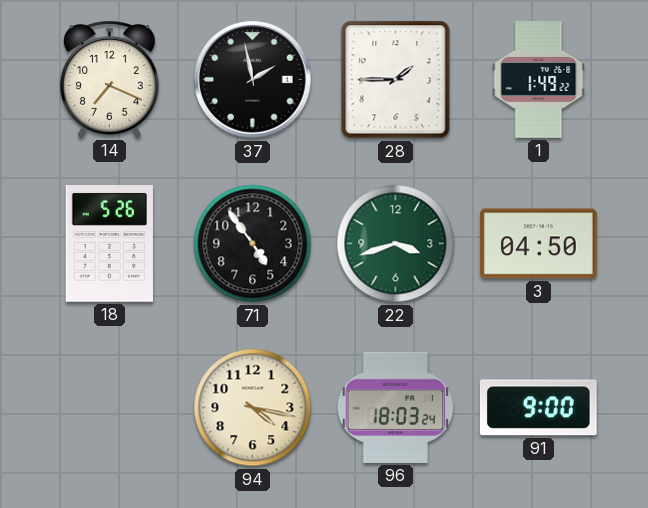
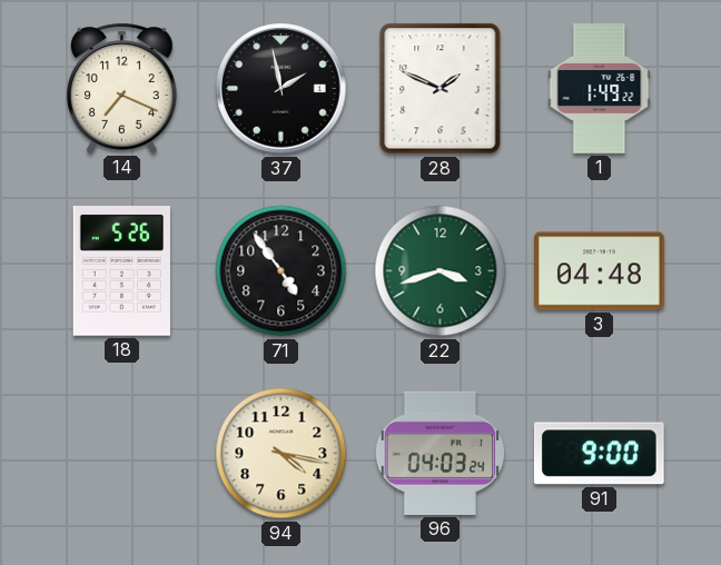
28: 1:45 -> 1:49 (441, 89)
3: 04:50 -> 04:48 (600, 271)
96: 18:03 -> 04:03 (441, 453)
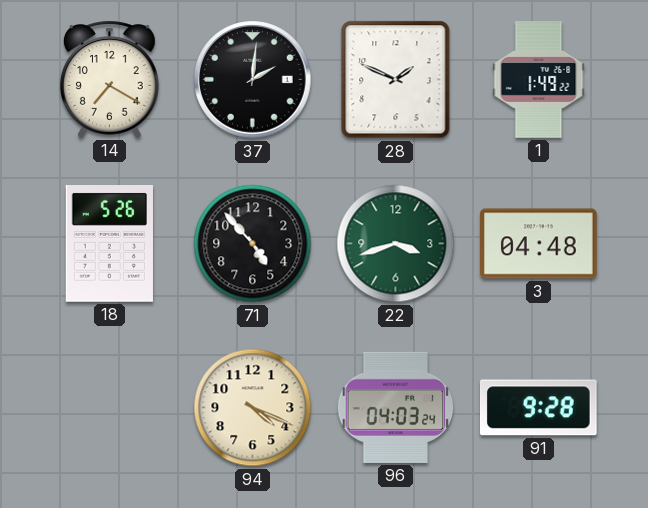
14: 7:19 -> 7:20 (109, 79)
37: 1:58 -> 2:01 (253, 80)
71: 4:54 -> 4:53 (253, 244)
94: 4:17 -> 4:19 (253, 408)
91: 9:00 -> 9:28 (538, 408)
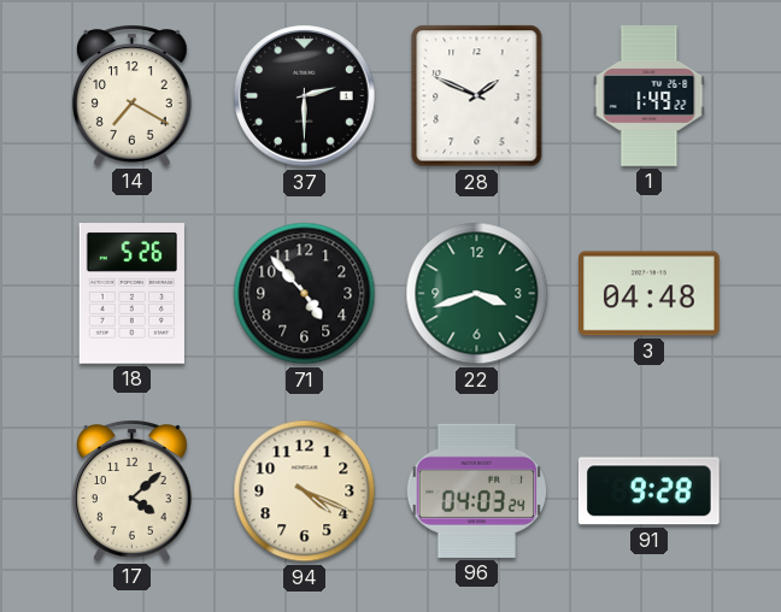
37: 2:01 -> 2:30 (305, 96)
17: none -> 4:08 (131, 490)
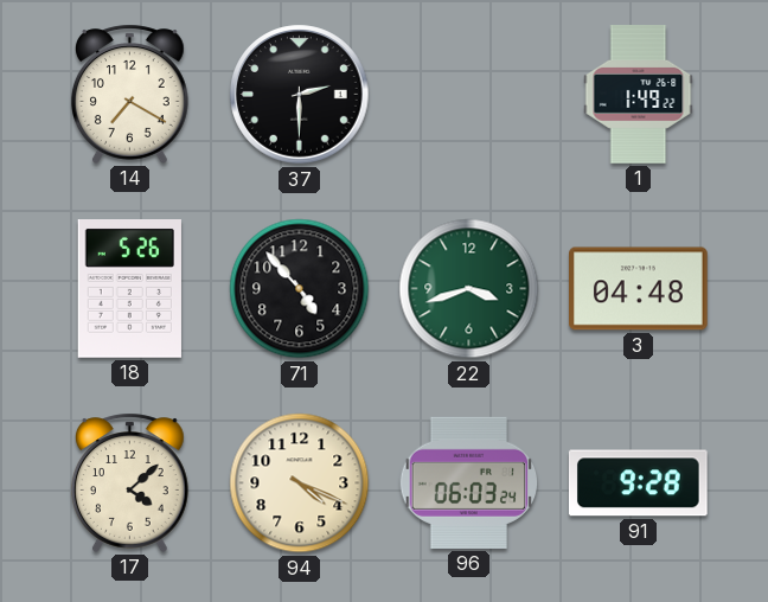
28: 1:49 -> none (477, 96)
96: 04:03 -> 06:03 (469, 482)
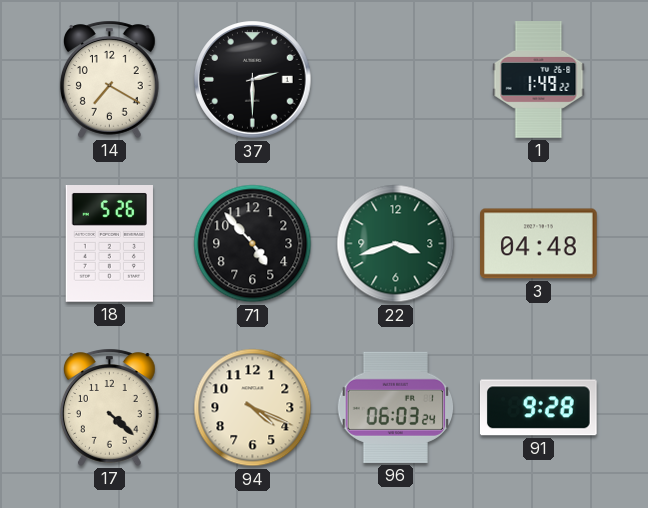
17: 4:08 -> 4:22 (109, 407)
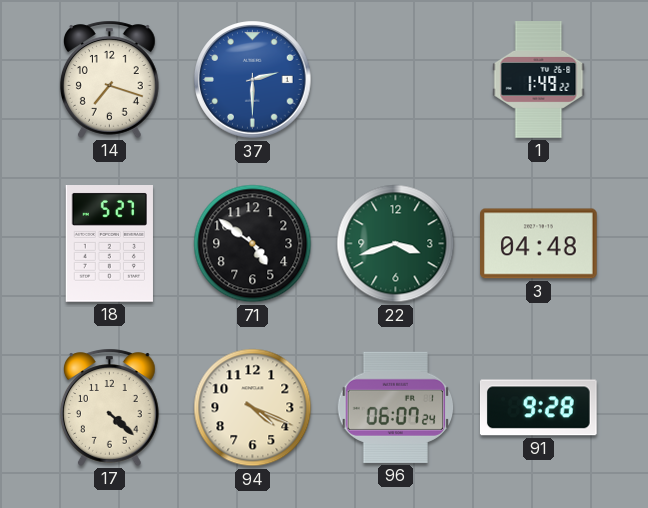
14: 7:20 -> 7:18 (109, 79)
37 dial: black -> blue (253, 80)
18: 5:26 -> 5:27 (109, 244)
71: 4:53 -> 4:51 (253, 244)
96: 06:03 -> 06:07 (396, 407)
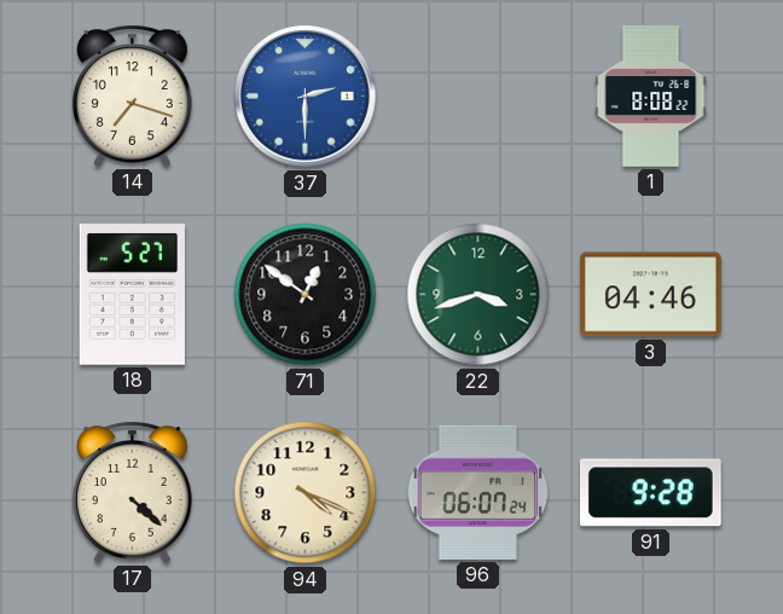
1: 1:49 -> 8:08 (651, 97)
71: 4:51 -> 12:51 (306, 295)
3: 04:48 -> 04:46 (651, 295)
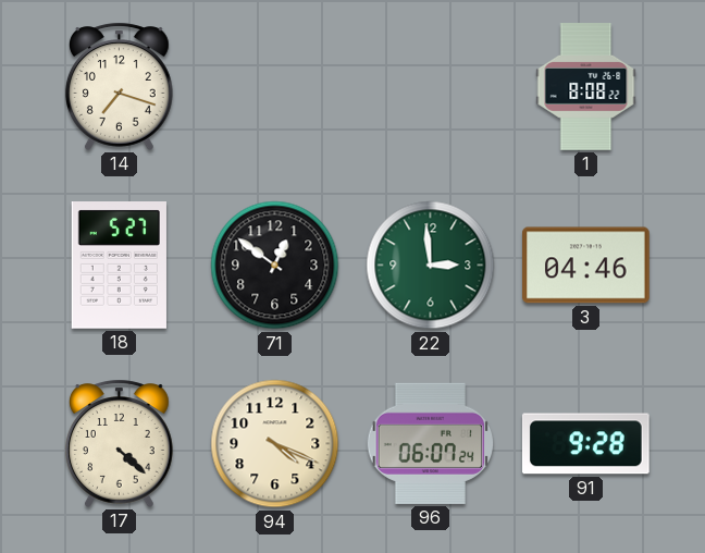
37: 2:30 -> none (306, 97)
22: 3:42 -> 2:59 (431, 266)
